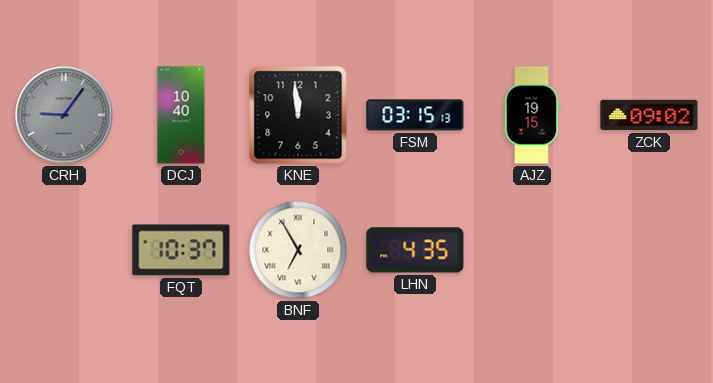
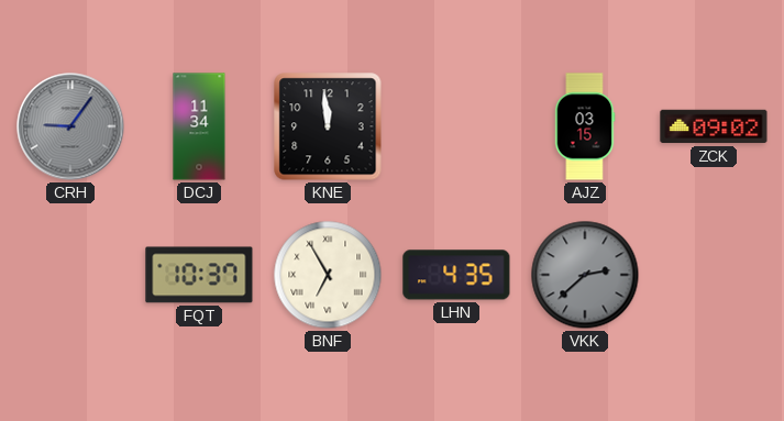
DCJ: 10:40 -> 11:34 (199, 126)
FSM: 03:15 -> none (415, 115)
AJZ: 19:15 -> 03:15 (585, 126)
VKK: none -> 2:38 (585, 275)
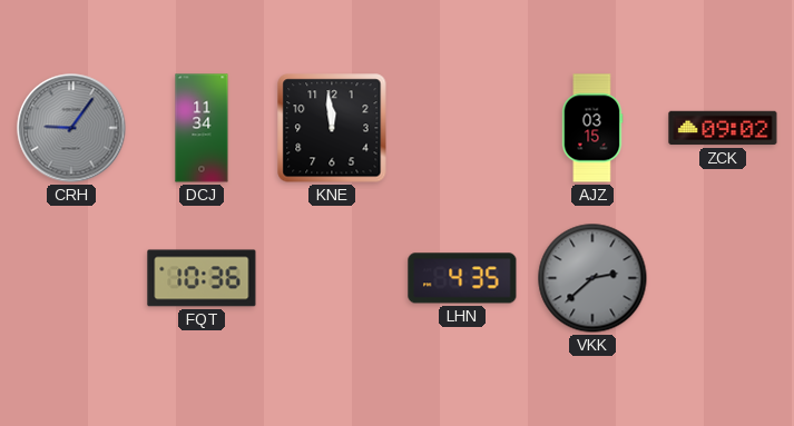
FQT: 10:37 -> 10:36 (202, 278)
BNF: 6:55 -> none (328, 275)
